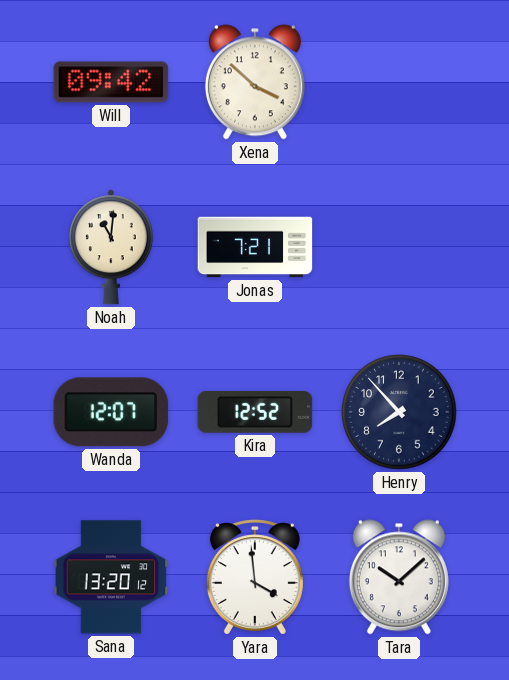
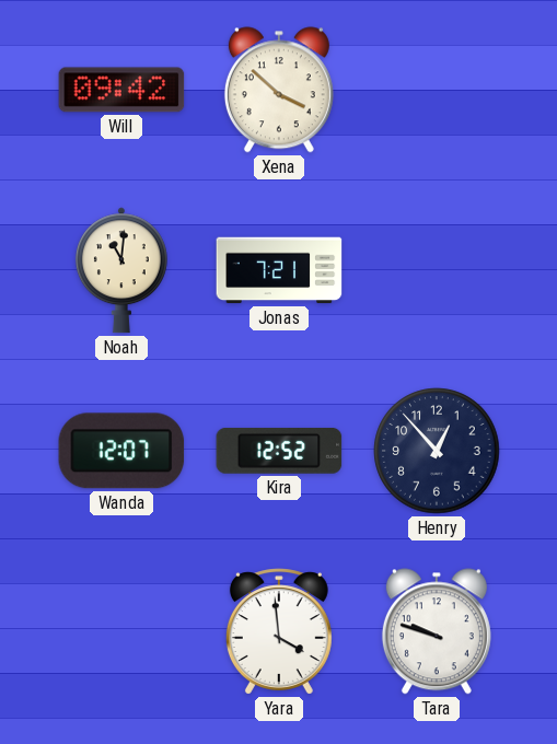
Henry: 7:53 -> 12:53 (437, 451)
Sana: 13:20 -> none (111, 577)
Tara: 10:08 -> 9:48 (437, 631)
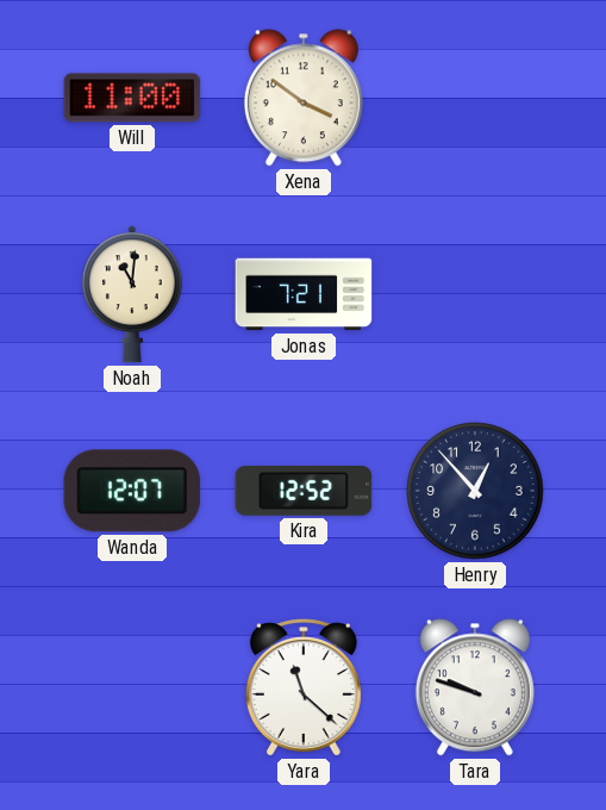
Will: 09:42 -> 11:00 (132, 98)
Xena: 3:52 -> 3:51 (304, 98)
Yara: 3:59 -> 11:22 (304, 687)
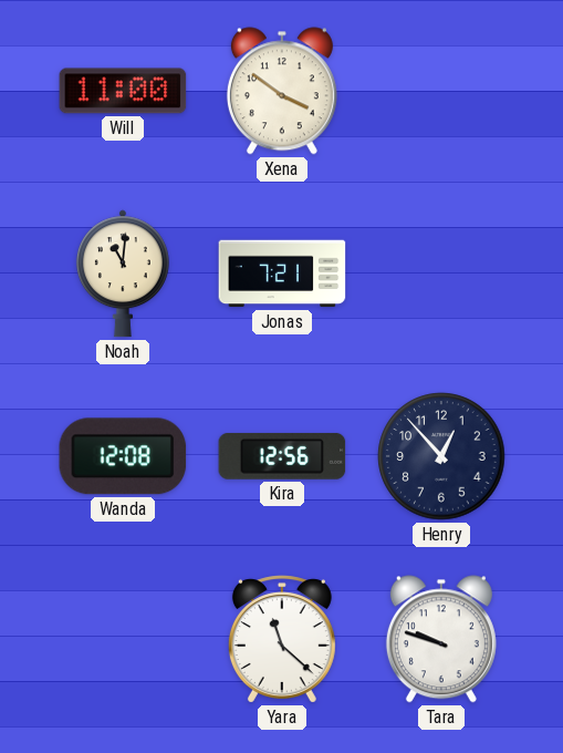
Wanda: 12:07 -> 12:08 (123, 456)
Kira: 12:52 -> 12:56 (282, 456)
